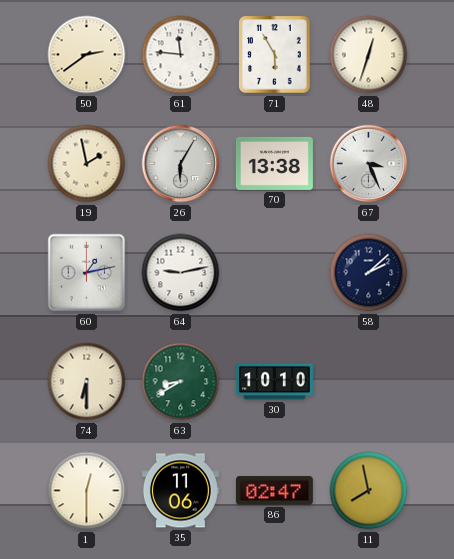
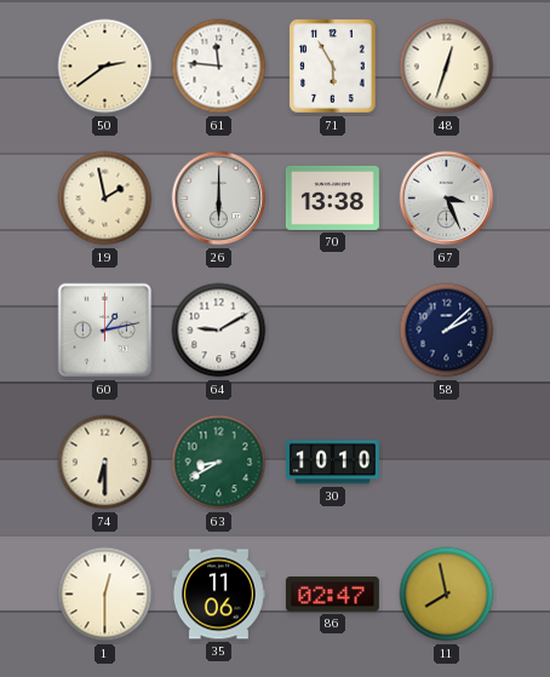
26: 6:05 -> 6:00 (219, 199)
64: 9:13 -> 9:10 (219, 331)
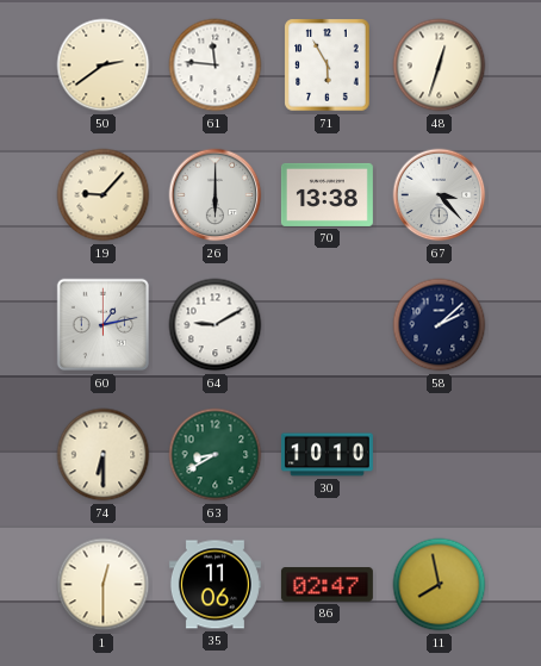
19: 1:58 -> 9:07 (104, 195)
67: 3:26 -> 3:23 (440, 195)
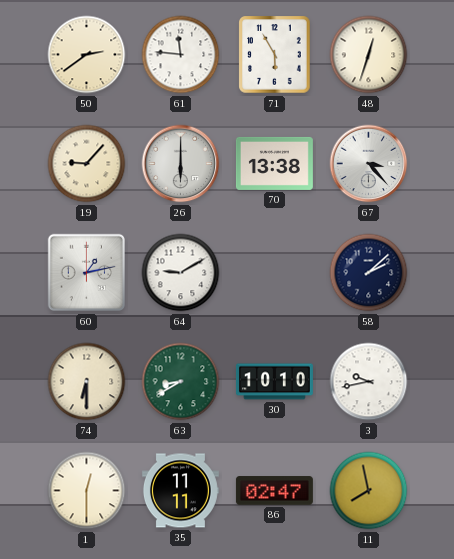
3: none -> 9:43 (369, 382)
35: 11:06 -> 11:11 (180, 491)
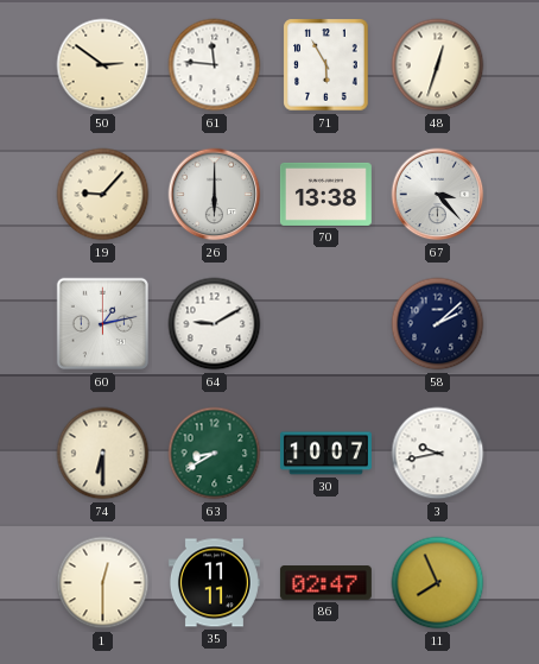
50: 2:39 -> 2:51 (103, 65)
30: 10:10 -> 10:07 (325, 454)
11: 7:58 -> 7:56 (438, 583)
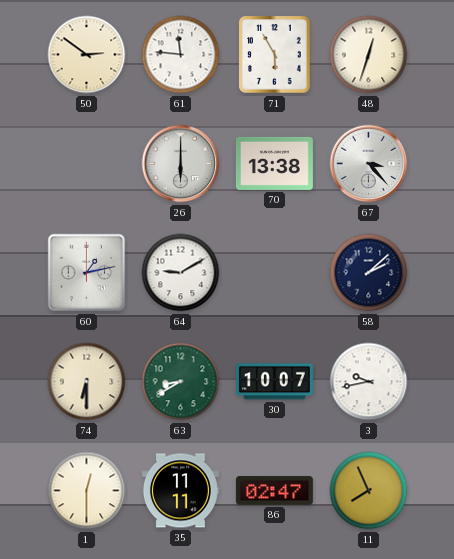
19: 9:07 -> none (103, 195)
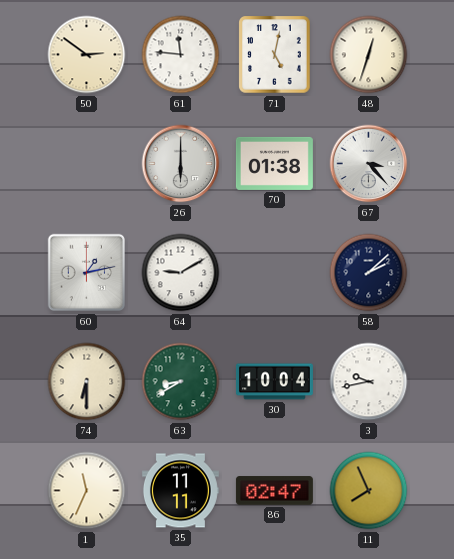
71: 5:55 -> 5:02 (275, 55)
70: 13:38 -> 01:38 (274, 163)
30: 10:07 -> 10:04 (274, 382)
1: 12:30 -> 11:34 (87, 491)
